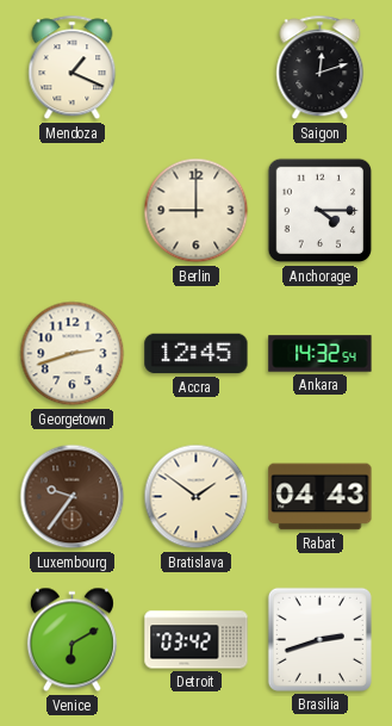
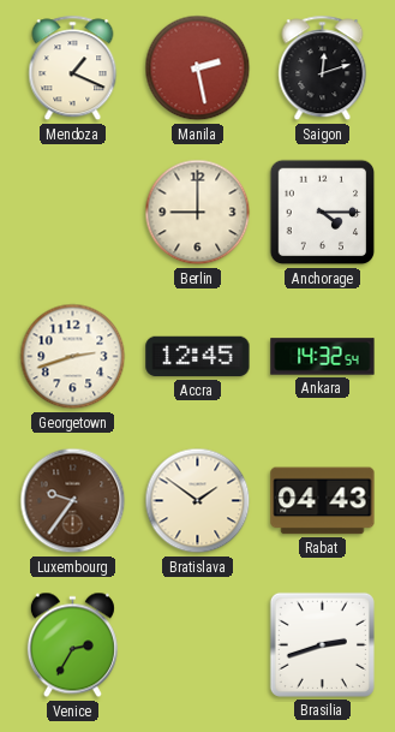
Manila: none -> 2:28 (198, 69)
Venice: 6:10 -> 2:35 (72, 645)
Detroit: 03:42 -> none (197, 640)
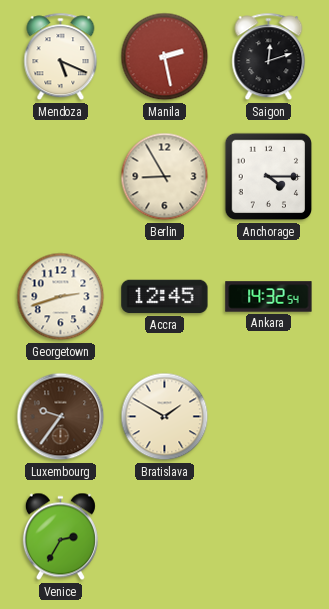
Mendoza: 1:19 -> 5:19 (61, 57)
Berlin: 9:00 -> 8:55 (165, 177)
Bratislava: 1:51 -> 1:50 (165, 417)
Rabat: 04:43 -> none (323, 501)
Brasilia: 2:42 -> none (322, 644)
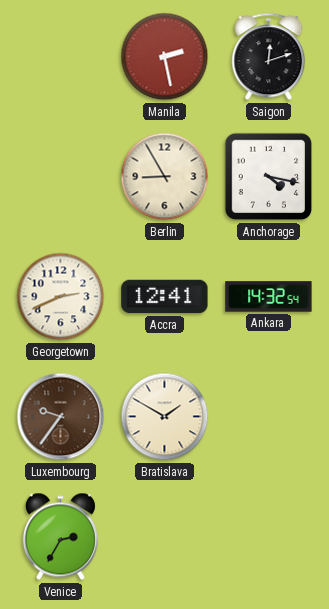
Mendoza: 5:19 -> none (61, 57)
Anchorage: 4:15 -> 4:17 (269, 177)
Georgetown: 2:42 -> 2:41 (61, 297)
Accra: 12:45 -> 12:41 (165, 297)
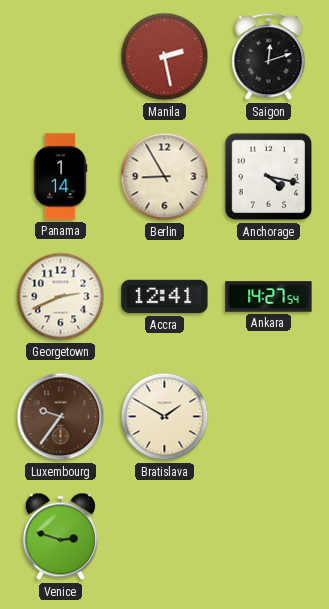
Panama: none -> 1:14 (60, 177)
Ankara: 14:32 -> 14:27 (269, 297)
Venice: 2:35 -> 2:48 (60, 537)
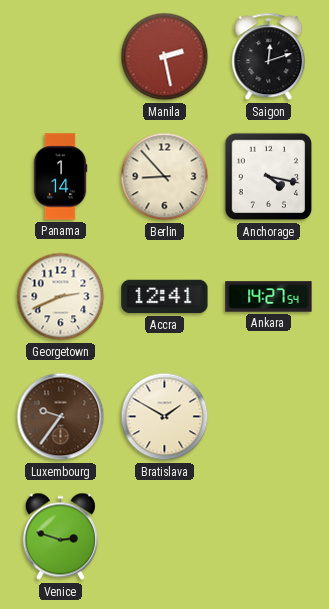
Berlin: 8:55 -> 8:53 (165, 177)
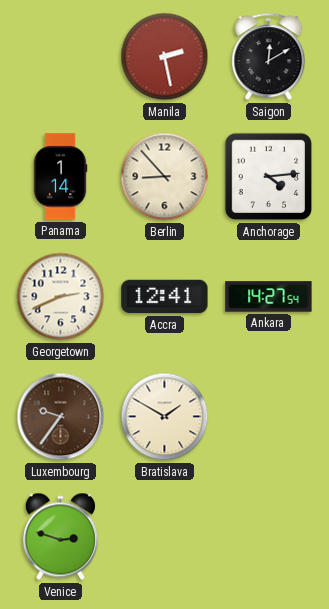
Saigon: 12:12 -> 12:10 (269, 57)
Anchorage: 4:17 -> 4:14 (269, 177)
